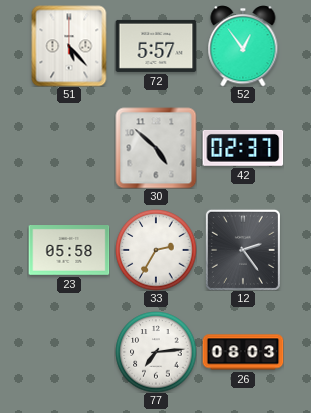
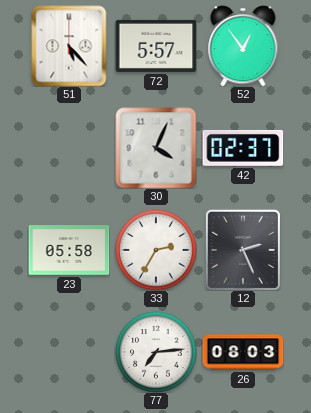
30: 4:52 -> 4:04 (156, 148)
12: 2:24 -> 2:26 (243, 250)
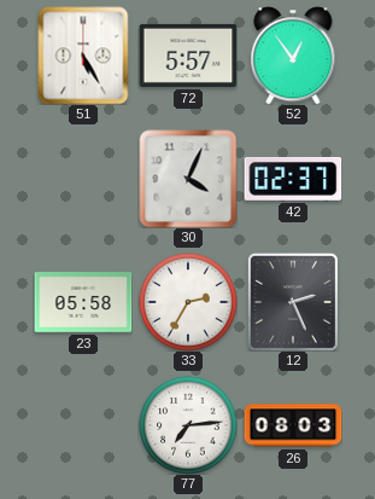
51: 5:23 -> 5:25 (83, 56)
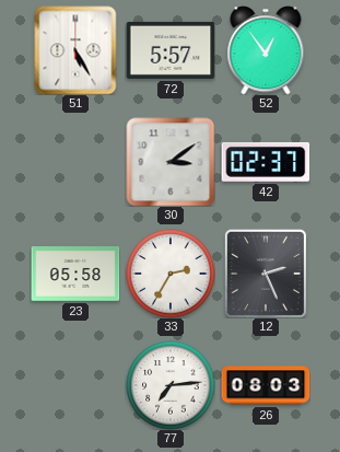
30: 4:04 -> 3:09 (171, 162)
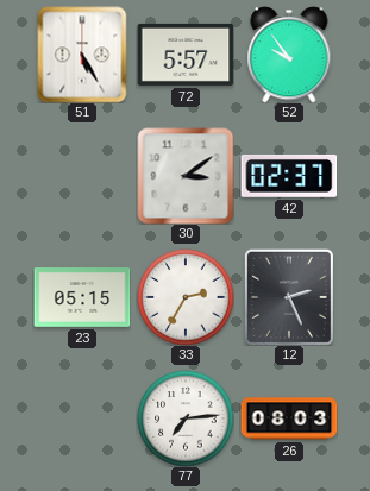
52: 12:54 -> 9:54 (289, 55)
23: 05:58 -> 05:15 (82, 298)
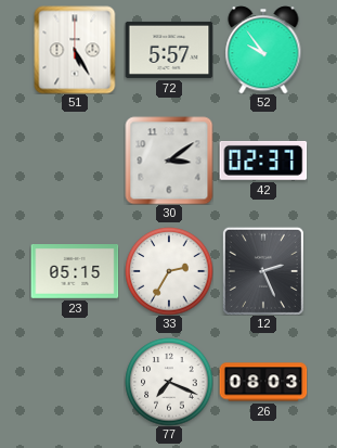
77: 7:14 -> 7:19 (169, 382)
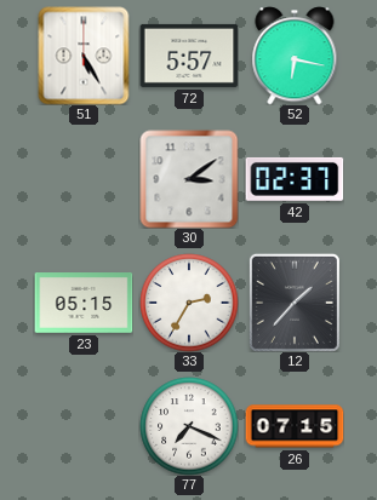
52: 9:54 -> 6:17 (295, 56)
12: 2:26 -> 1:37 (295, 303)
26: 08:03 -> 07:15 (295, 426)
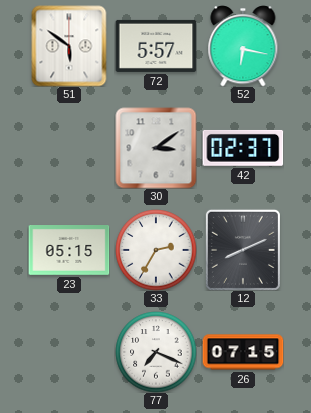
51: 5:25 -> 5:51 (69, 46)
12: 1:37 -> 8:11 (243, 250)
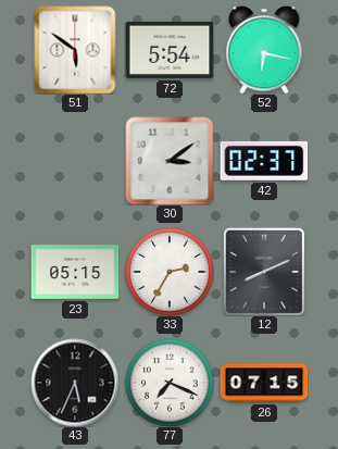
72: 5:57 -> 5:54 (170, 50)
43: none -> 5:34 (75, 383)
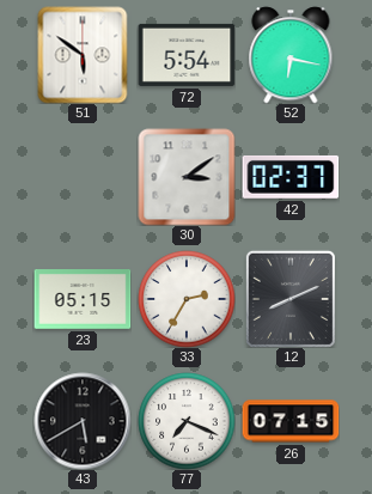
43: 5:34 -> 5:40 (83, 421)
